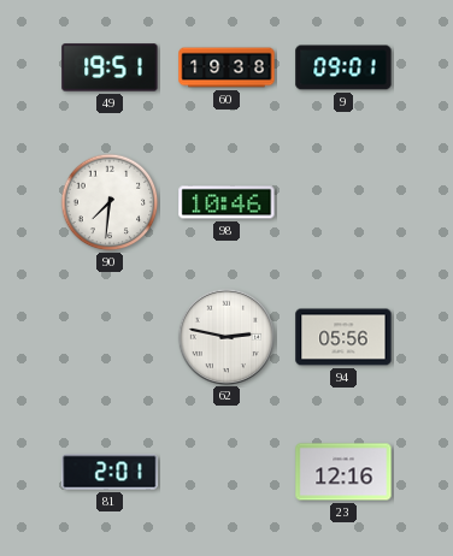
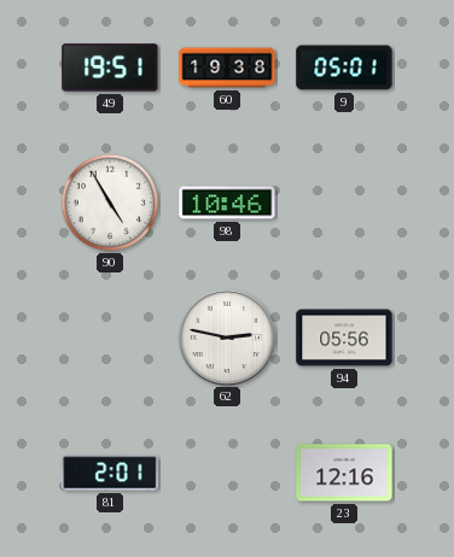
9: 09:01 -> 05:01 (344, 68)
90: 7:31 -> 4:55 (110, 203)
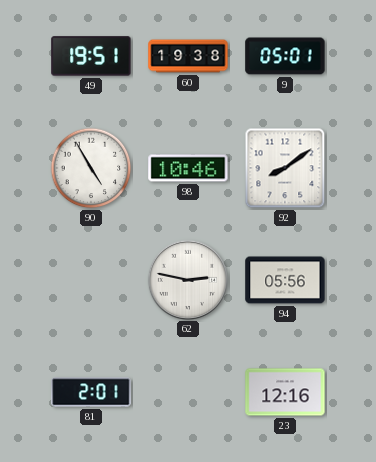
92: none -> 8:09 (285, 168)
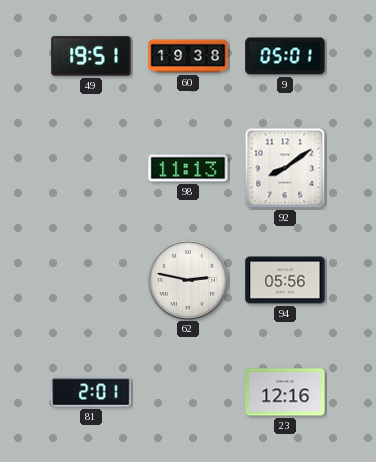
90: 4:55 -> none (91, 168)
98: 10:46 -> 11:13 (188, 168)
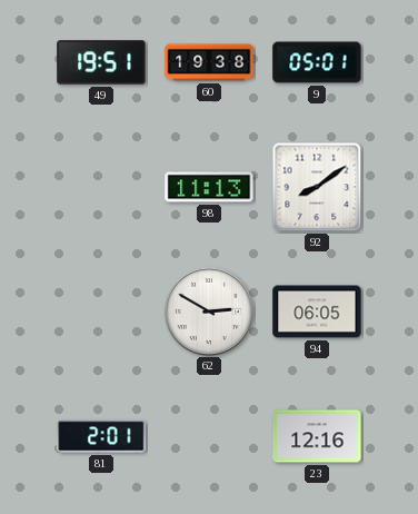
62: 2:47 -> 2:50 (208, 310)
94: 05:56 -> 06:05 (317, 312)
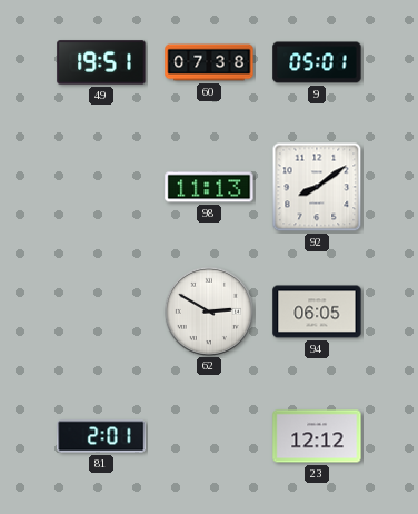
60: 19:38 -> 07:38 (209, 62)
23: 12:16 -> 12:12 (317, 436)
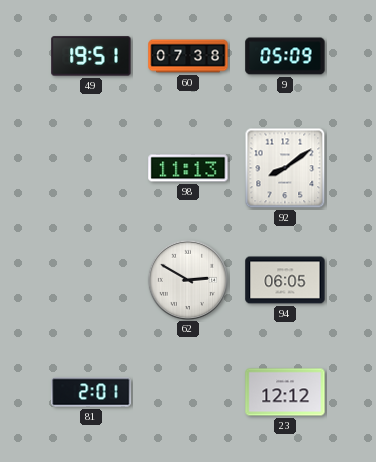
9: 05:01 -> 05:09 (285, 56)
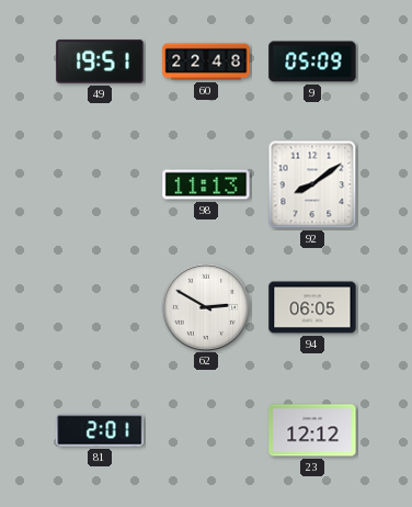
60: 07:38 -> 22:48 (206, 61)
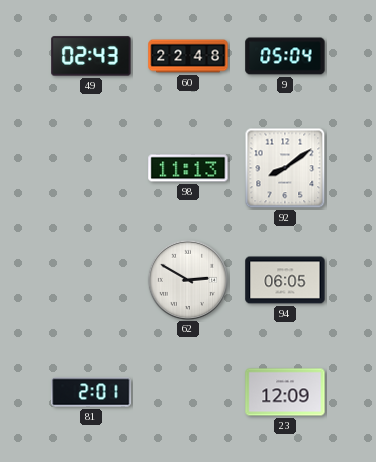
49: 19:51 -> 02:43 (91, 56)
9: 05:09 -> 05:04 (285, 56)
23: 12:12 -> 12:09 (285, 392)
